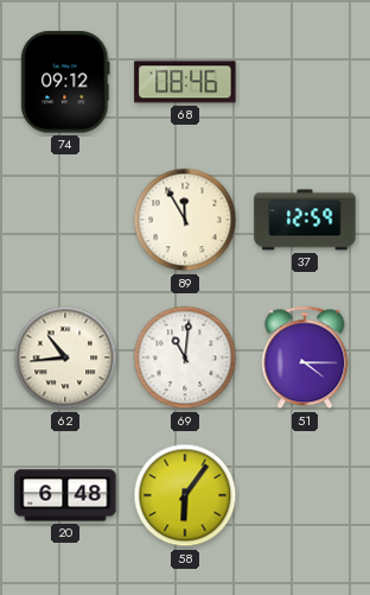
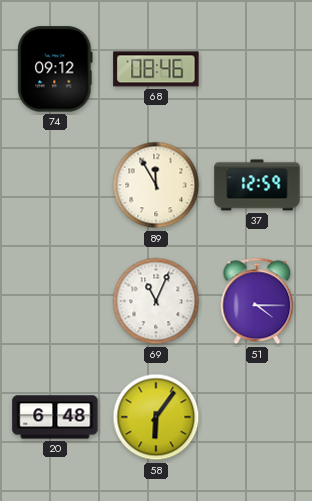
62: 10:44 -> none (65, 357)
69: 11:01 -> 11:04 (156, 301)
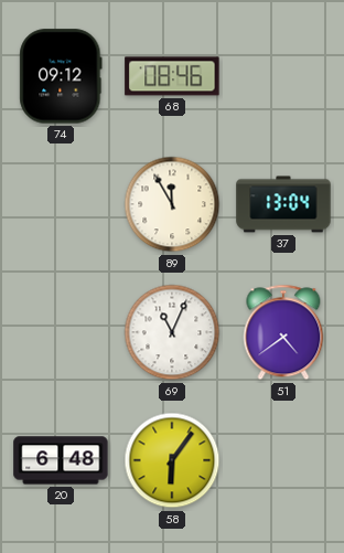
37: 12:59 -> 13:04 (283, 204)
51: 4:15 -> 4:39 (283, 332)
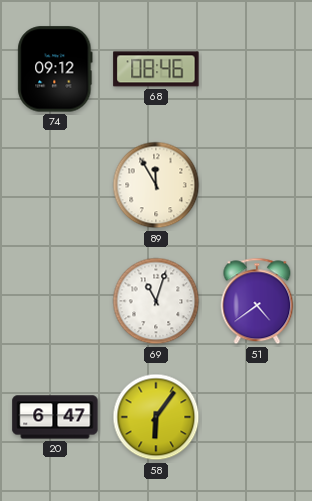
37: 13:04 -> none (283, 204)
69: 11:04 -> 11:03 (156, 301)
20: 6:48 -> 6:47 (55, 417)
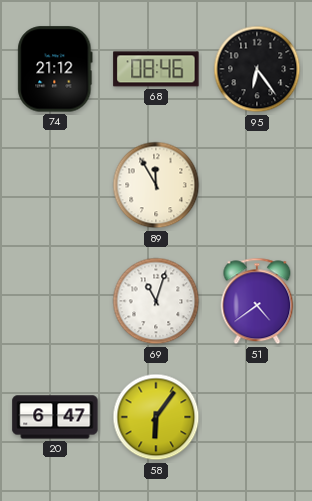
74: 09:12 -> 21:12 (55, 69)
95: none -> 6:24 (257, 69)
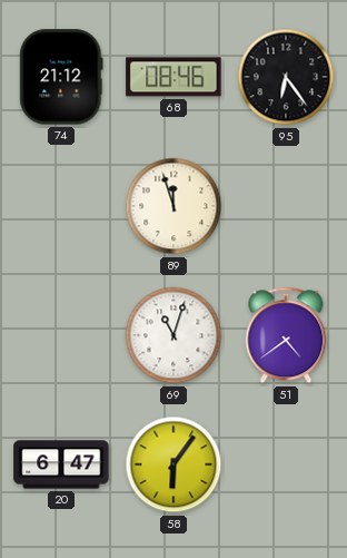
89: 11:55 -> 11:57 (173, 206)
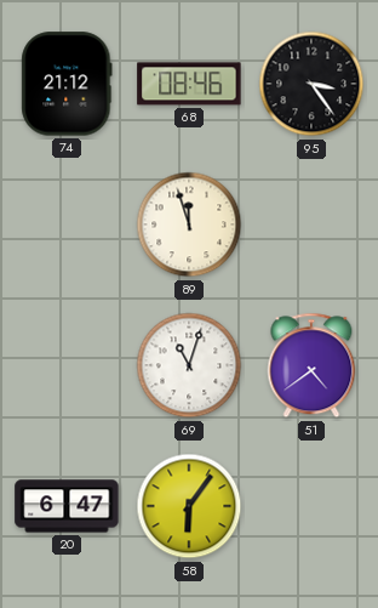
95: 6:24 -> 3:24 (311, 84)
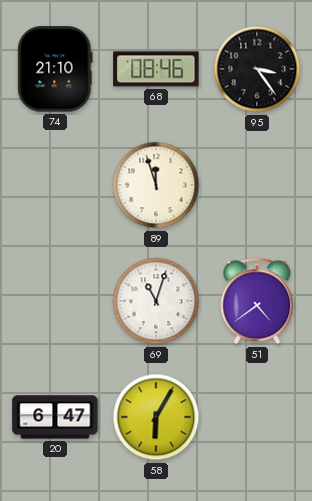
74: 21:12 -> 21:10 (55, 69)
58: 6:06 -> 6:05 (156, 417)
